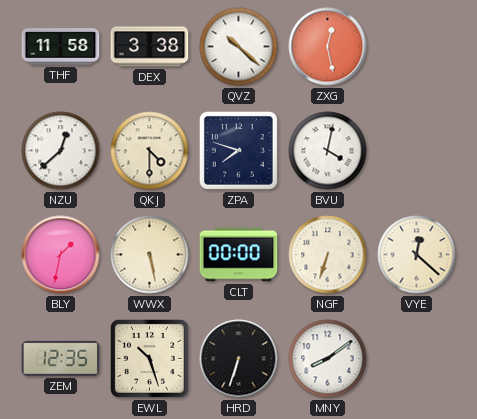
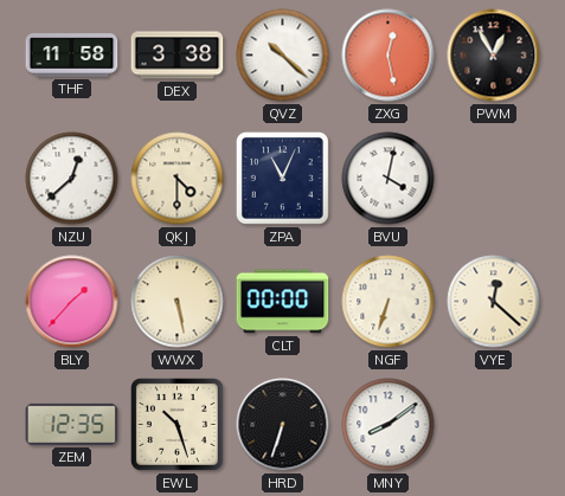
PWM: none -> 12:55 (494, 56)
ZPA: 7:48 -> 11:04 (282, 178)
BLY: 1:32 -> 1:37 (72, 302)
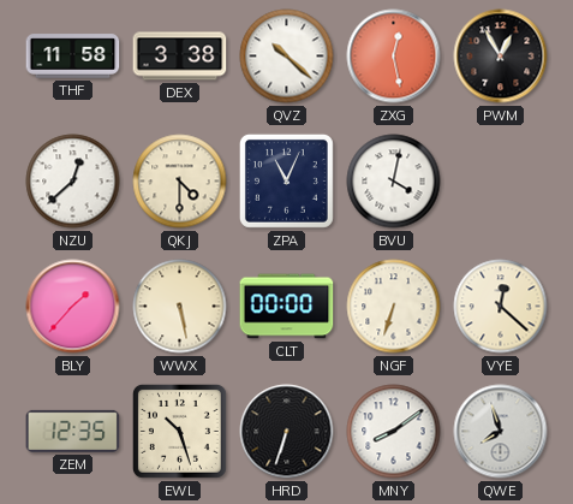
QWE: none -> 7:57 (501, 432)
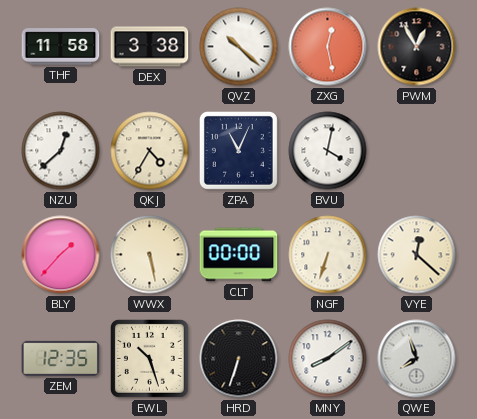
QKJ: 4:30 -> 4:35 (150, 151)
